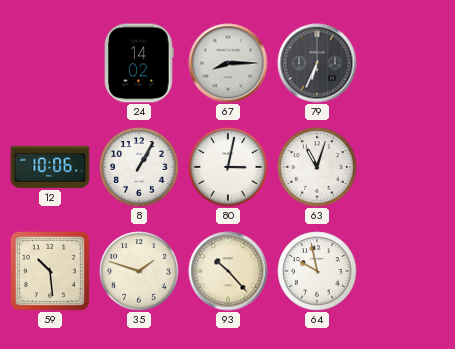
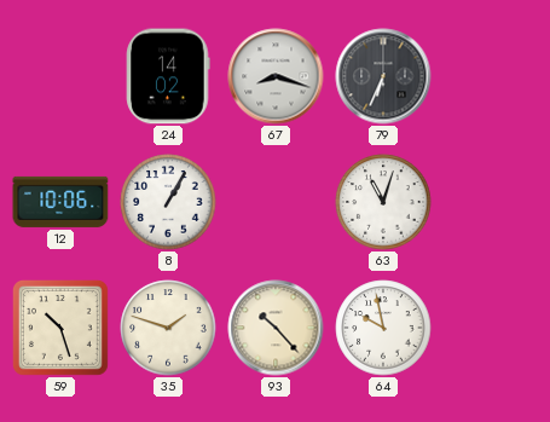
67: 8:15 -> 8:18 (276, 76)
80: 3:02 -> none (228, 167)
59: 10:29 -> 10:27 (60, 328)
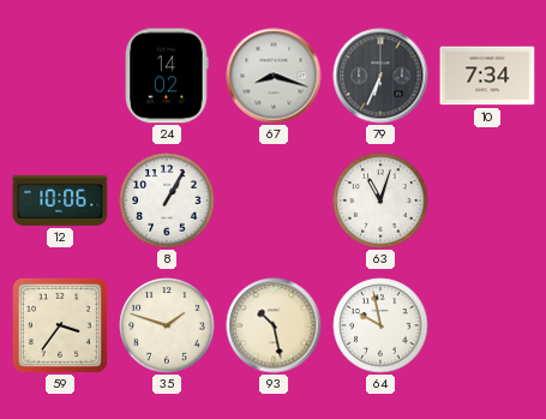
10: none -> 7:34 (487, 76)
59: 10:27 -> 3:36 (60, 325)
93: 10:23 -> 10:28 (274, 325)
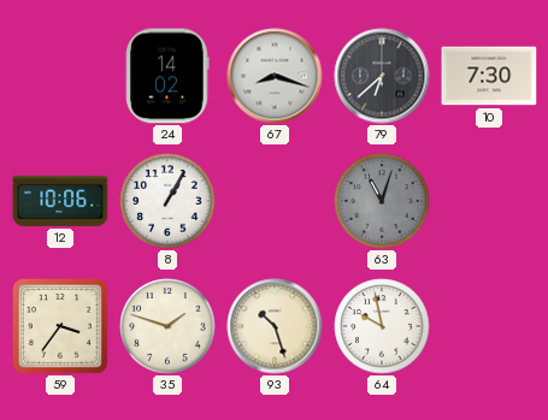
79: 6:34 -> 6:38 (382, 76)
10: 7:34 -> 7:30 (489, 76)
63 dial: white -> grey (382, 201)
93: 10:28 -> 10:27 (275, 326)
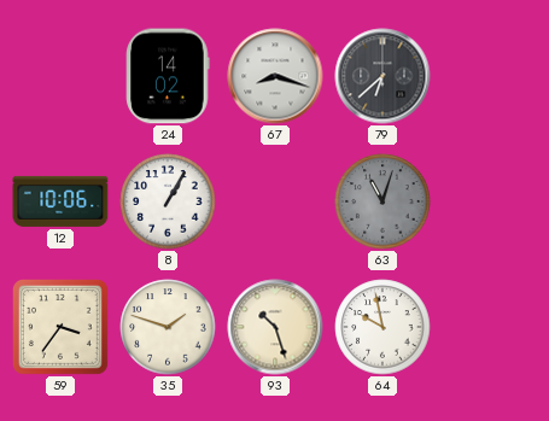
10: 7:30 -> none (489, 76)
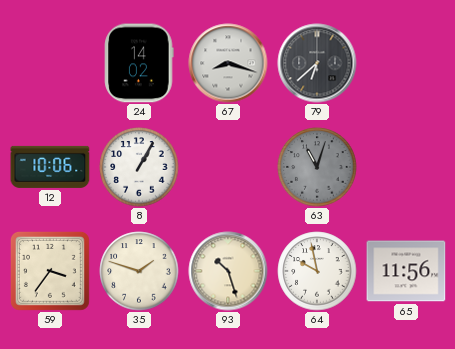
65: none -> 11:56 (406, 271)
